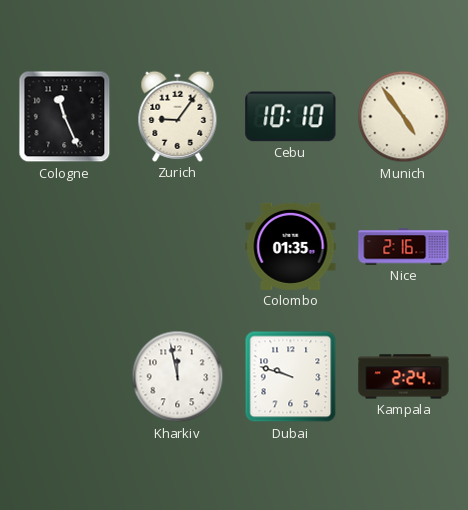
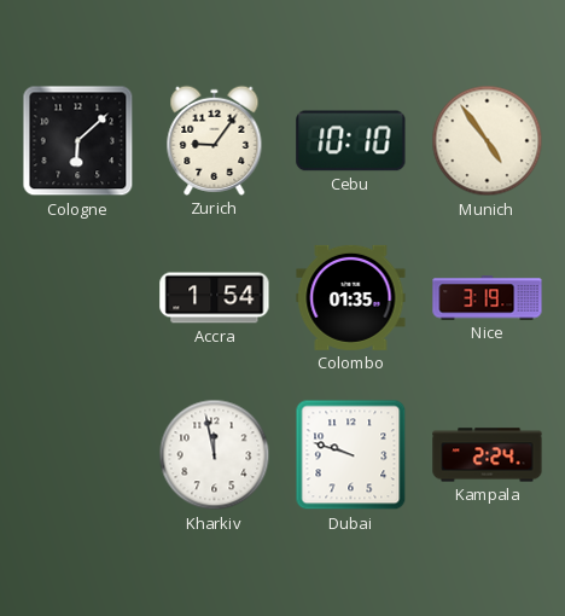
Cologne: 11:26 -> 6:08 (78, 141)
Accra: none -> 1:54 (215, 298)
Nice: 2:16 -> 3:19 (488, 298)
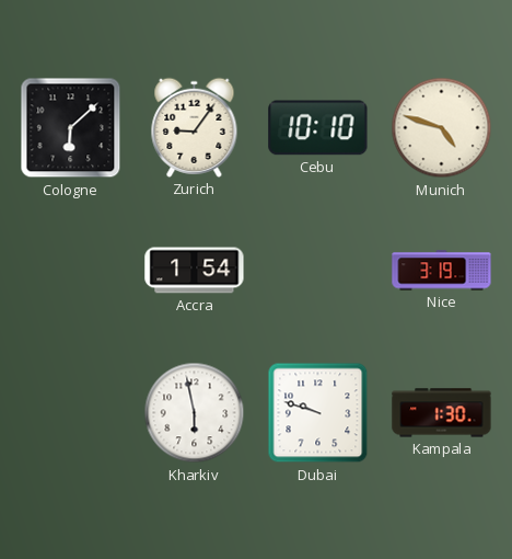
Munich: 4:54 -> 4:48 (442, 128)
Colombo: 01:35 -> none (351, 297)
Kharkiv: 11:58 -> 5:58 (195, 413)
Kampala: 2:24 -> 1:30 (442, 413)
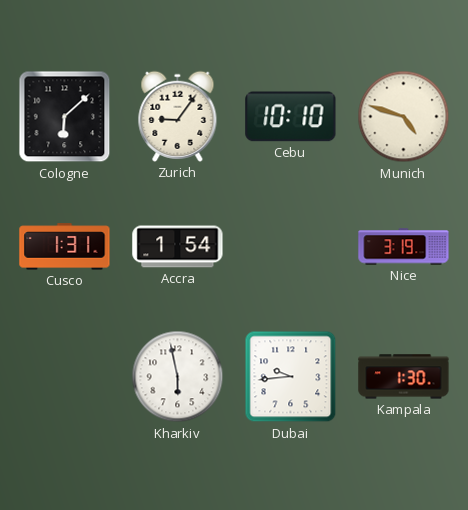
Cusco: none -> 1:31 (65, 247)
Dubai: 9:48 -> 9:44 (291, 377)
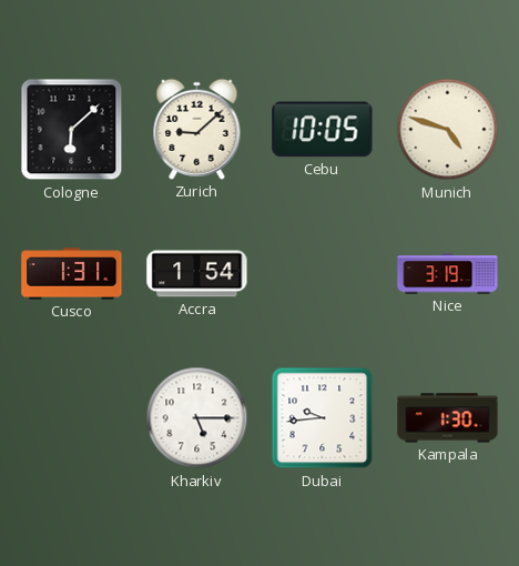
Zurich: 9:06 -> 9:08 (197, 129)
Cebu: 10:10 -> 10:05 (323, 130)
Kharkiv: 5:58 -> 5:15 (197, 418)
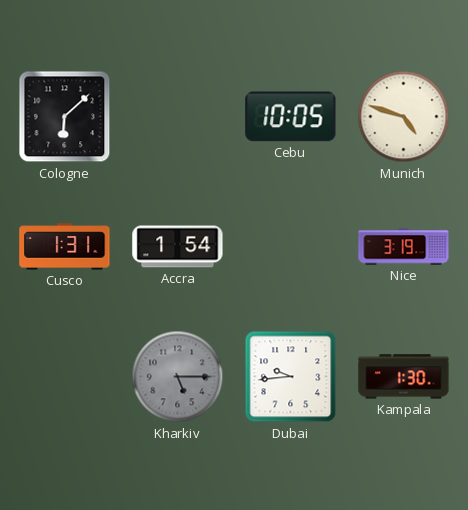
Zurich: 9:08 -> none (197, 129)
Kharkiv dial: white -> grey (178, 377)
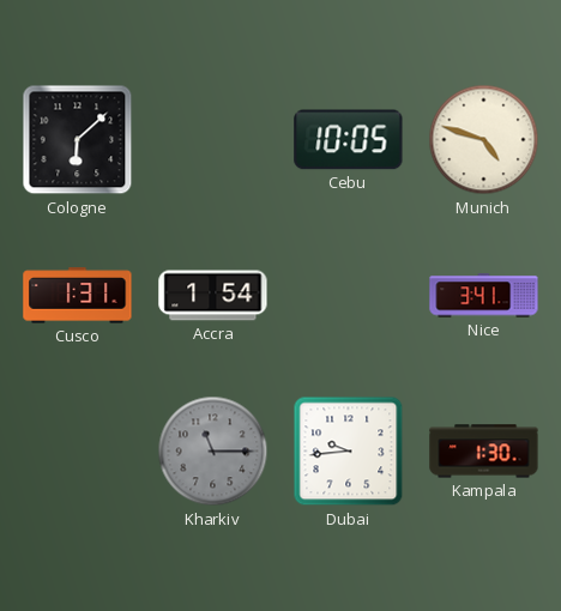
Nice: 3:19 -> 3:41 (484, 296)
Kharkiv: 5:15 -> 11:15 (213, 452)
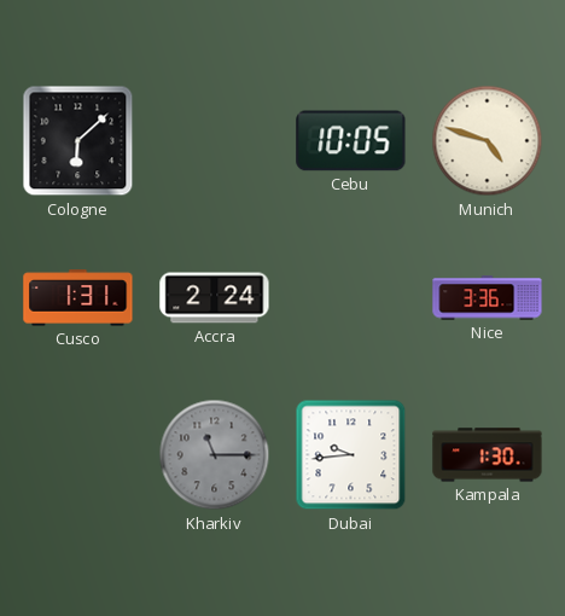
Accra: 1:54 -> 2:24 (215, 298)
Nice: 3:41 -> 3:36 (488, 298)
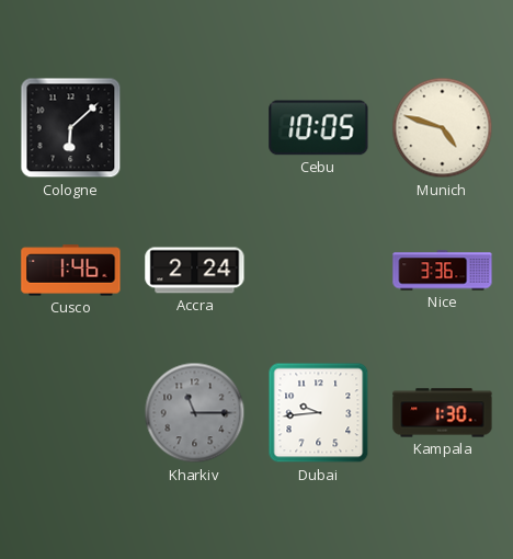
Cusco: 1:31 -> 1:46 (71, 271)
